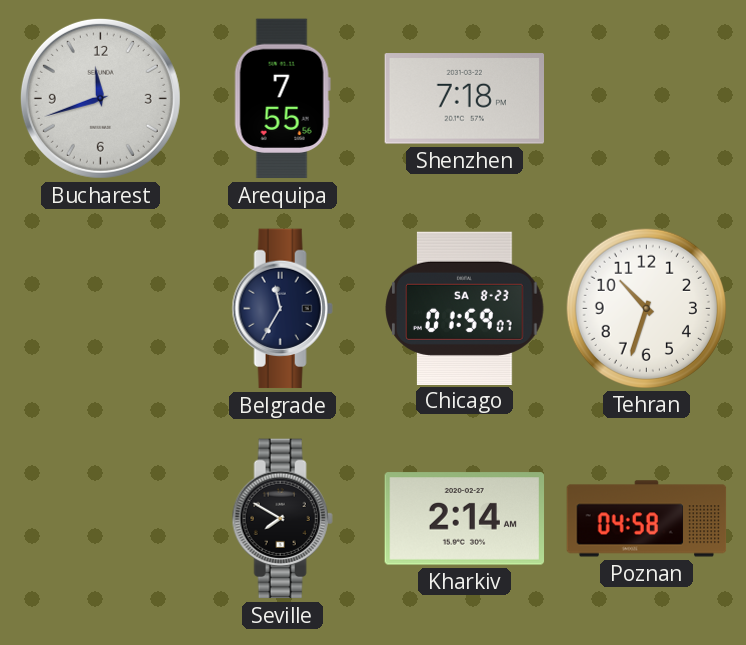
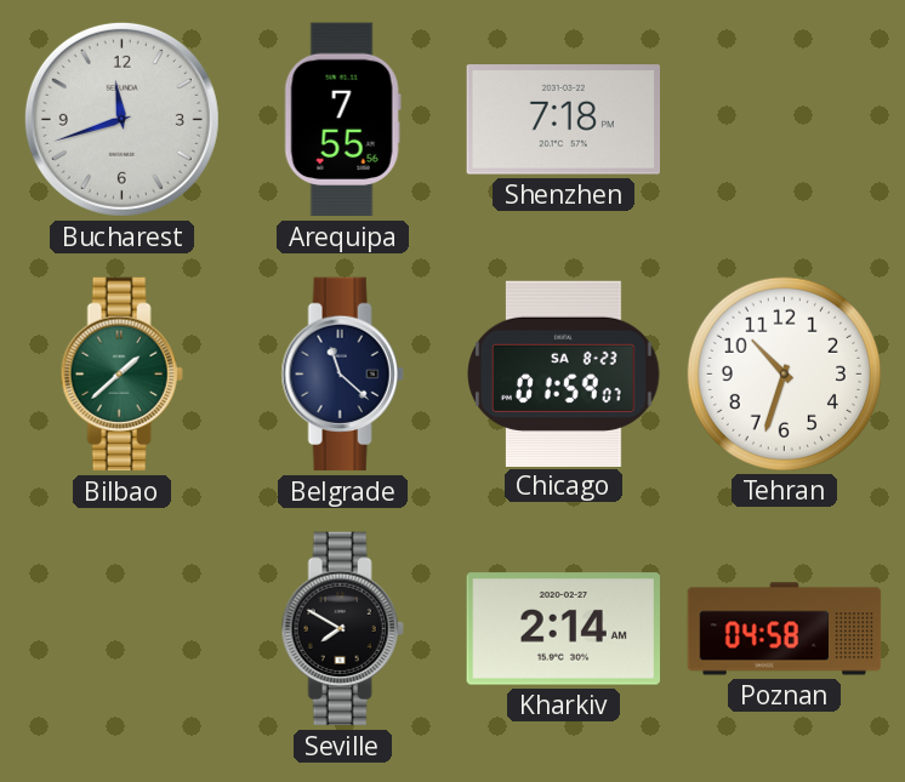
Bilbao: none -> 1:38 (121, 375)
Belgrade: 11:35 -> 11:22 (342, 375)
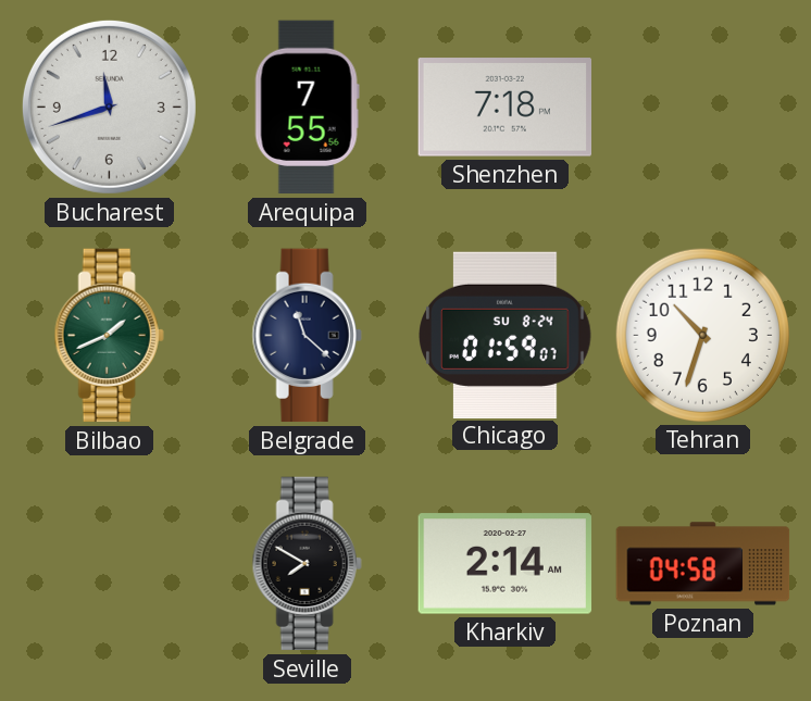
Bilbao: 1:38 -> 1:41 (109, 336)
Chicago date: SA 8-23 -> SU 8-24 (506, 335)
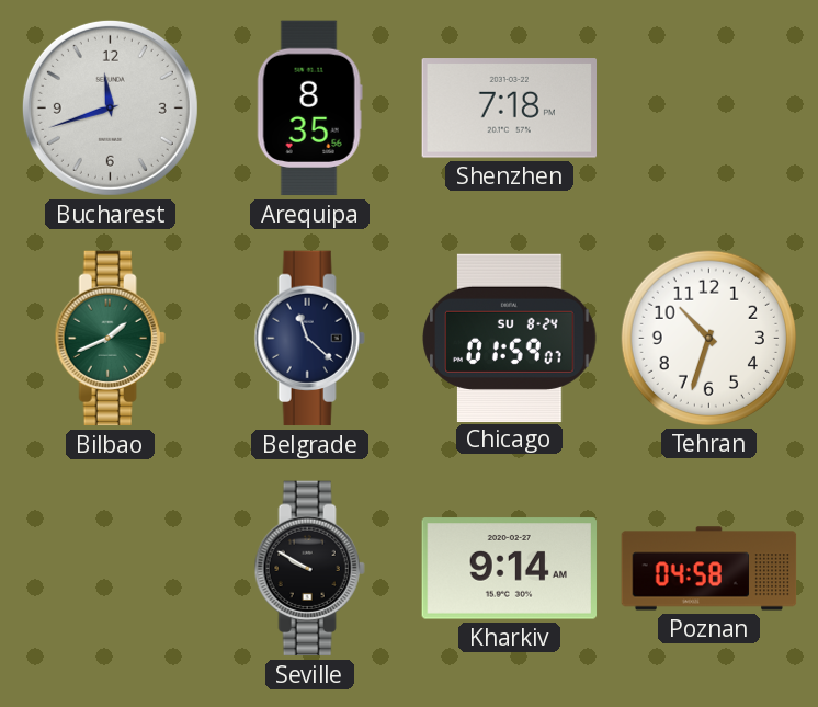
Arequipa: 7:55 -> 8:35 (309, 109)
Seville: 7:50 -> 9:50 (309, 569)
Kharkiv: 2:14 -> 9:14 (510, 569)
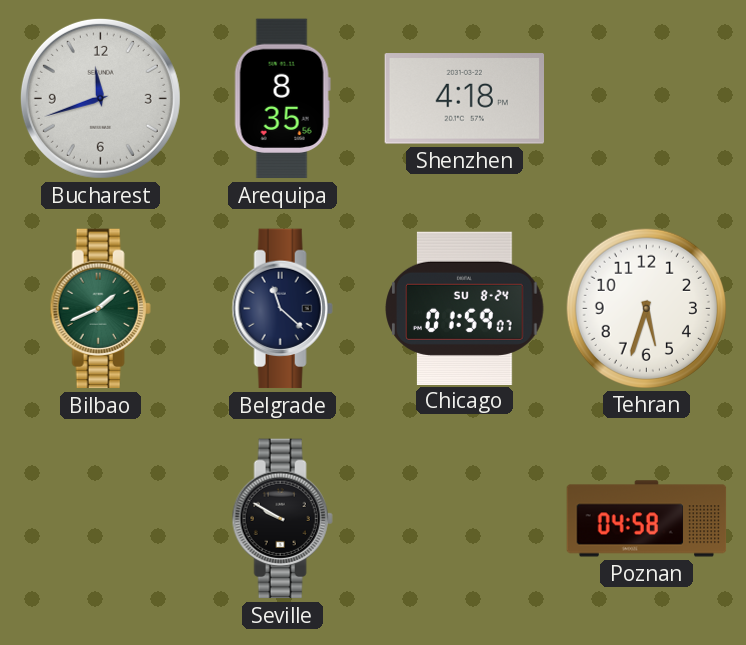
Shenzhen: 7:18 -> 4:18 (464, 99)
Tehran: 10:33 -> 5:33 (646, 308)
Kharkiv: 9:14 -> none (510, 569)
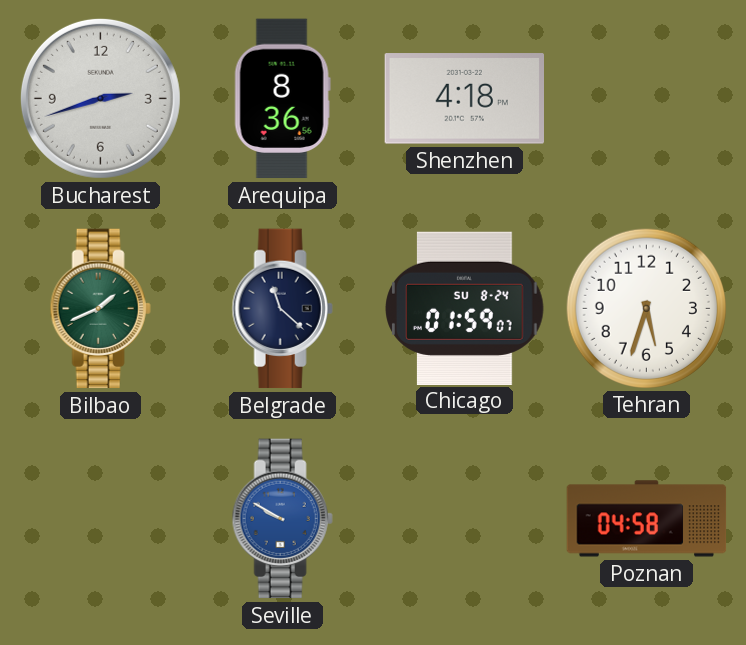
Bucharest: 11:42 -> 2:42 (100, 98)
Arequipa: 8:35 -> 8:36 (282, 99)
Seville dial: black -> blue (282, 519)
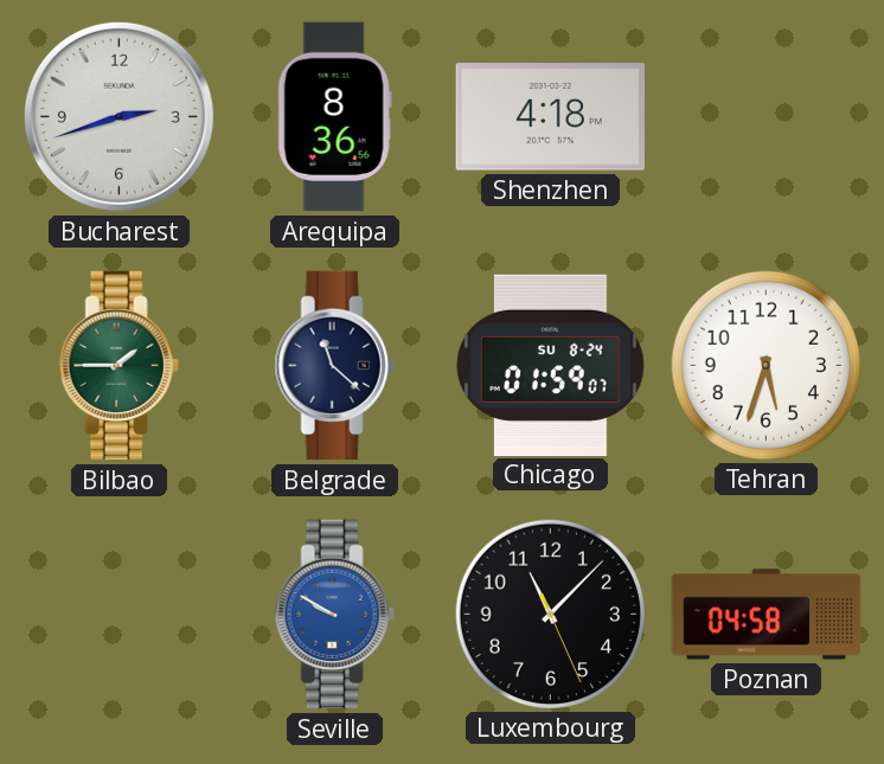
Bilbao: 1:41 -> 1:45 (118, 366)
Luxembourg: none -> 11:07 (550, 614)
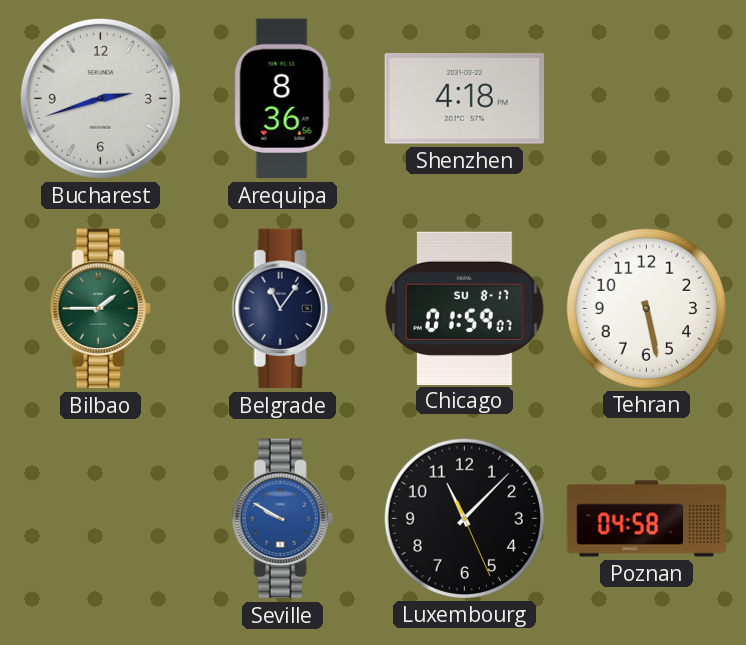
Belgrade: 11:22 -> 11:06 (282, 309)
Chicago date: SU 8-24 -> SU 8-17 (465, 308)
Tehran: 5:33 -> 5:28 (646, 308)
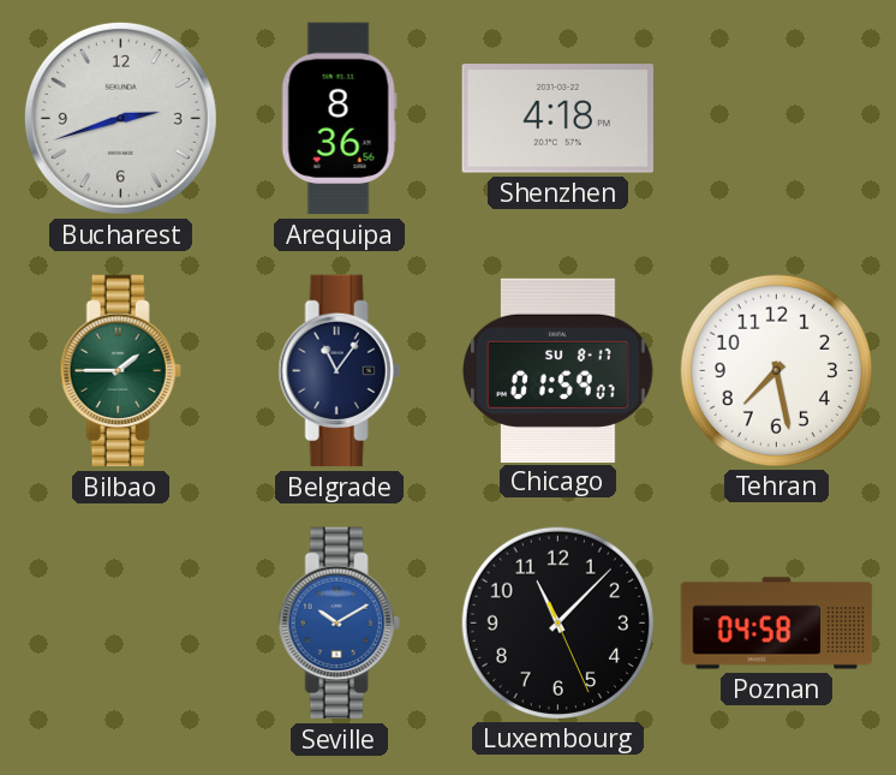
Tehran: 5:28 -> 7:28 (776, 370)
Seville: 9:50 -> 10:10 (339, 624)
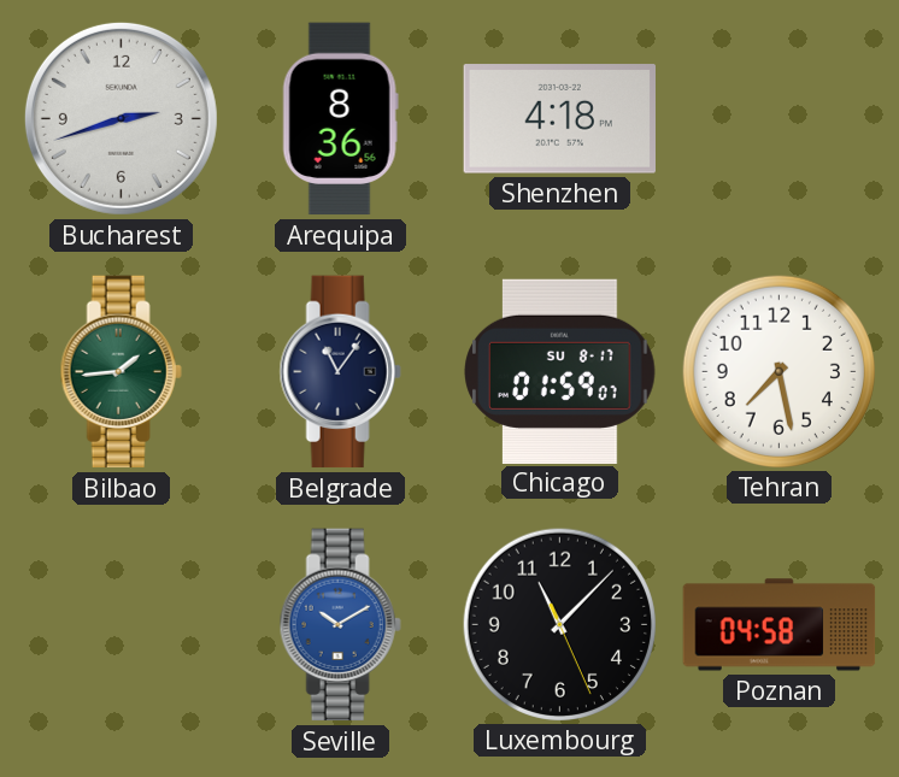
Bilbao: 1:45 -> 1:44 (121, 372)
